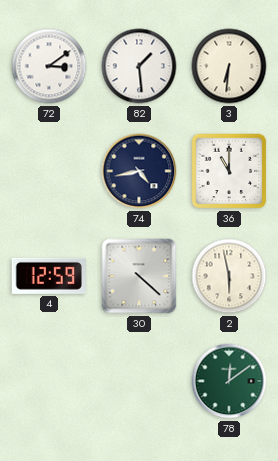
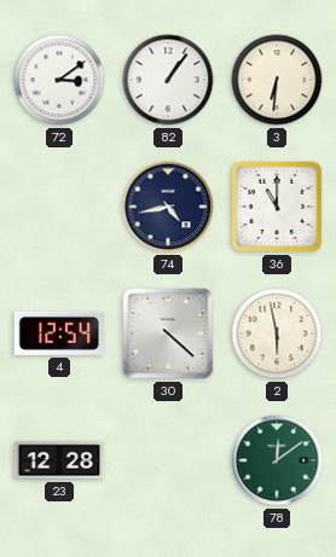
82: 1:29 -> 1:06 (168, 80)
4: 12:59 -> 12:54 (58, 333)
23: none -> 12:28 (59, 460)
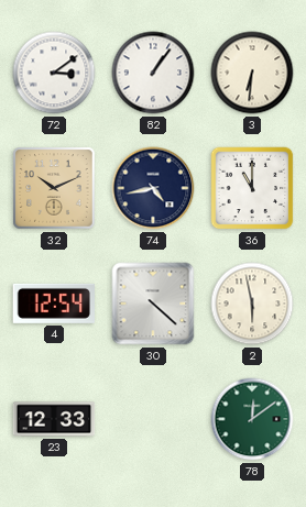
32: none -> 10:11 (54, 188)
23: 12:28 -> 12:33 (54, 419)
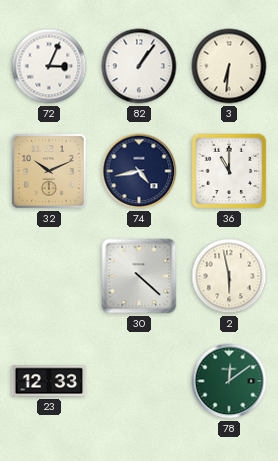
72: 3:09 -> 3:04 (49, 66)
4: 12:54 -> none (53, 304)
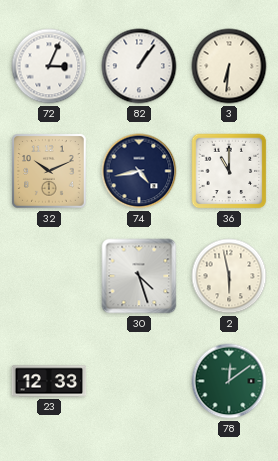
30: 4:22 -> 4:27 (139, 276)
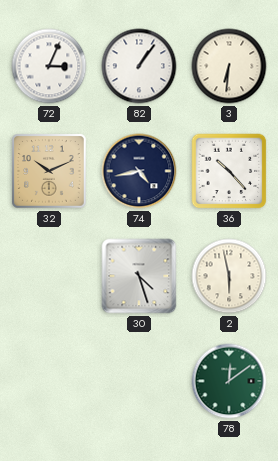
36: 11:00 -> 10:23 (229, 171)
23: 12:33 -> none (49, 381)
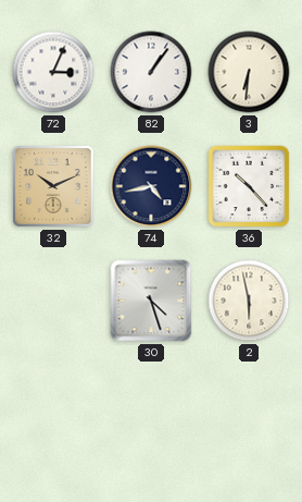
78: 12:09 -> none (229, 381)
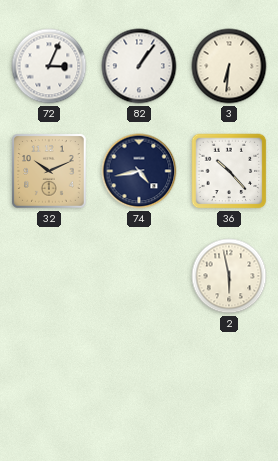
30: 4:27 -> none (151, 301)
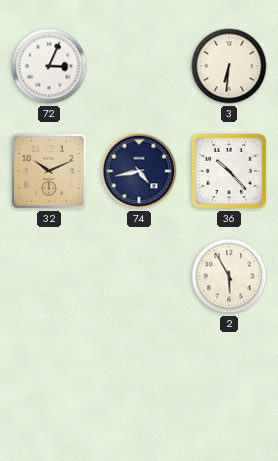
82: 1:06 -> none (139, 66)
2: 5:58 -> 5:55 (229, 276)
